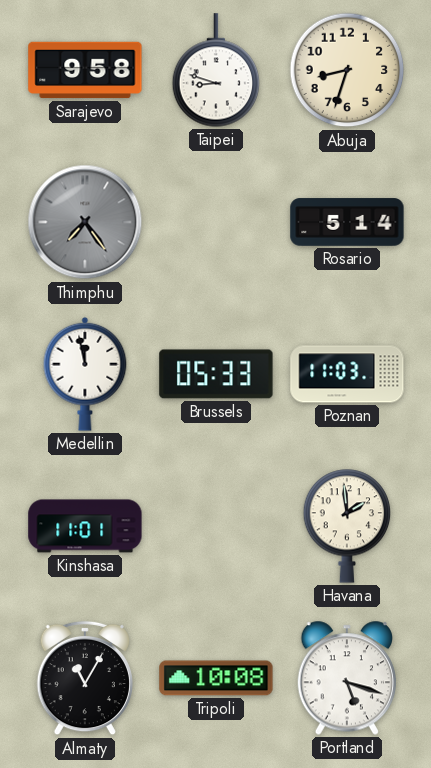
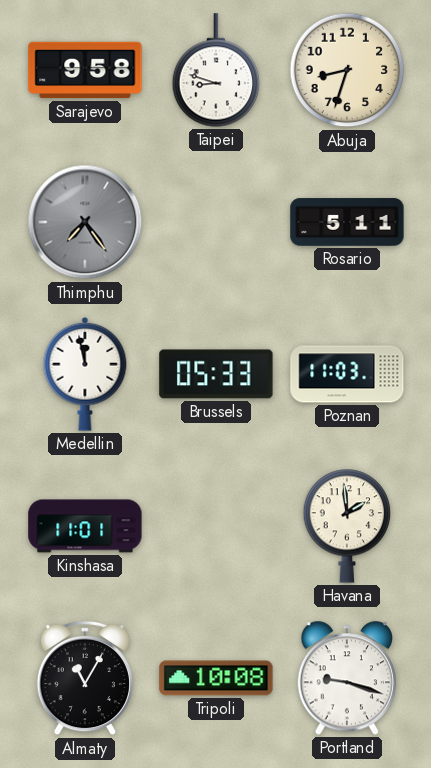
Rosario: 5:14 -> 5:11 (347, 222)
Portland: 5:18 -> 9:18 (346, 678)
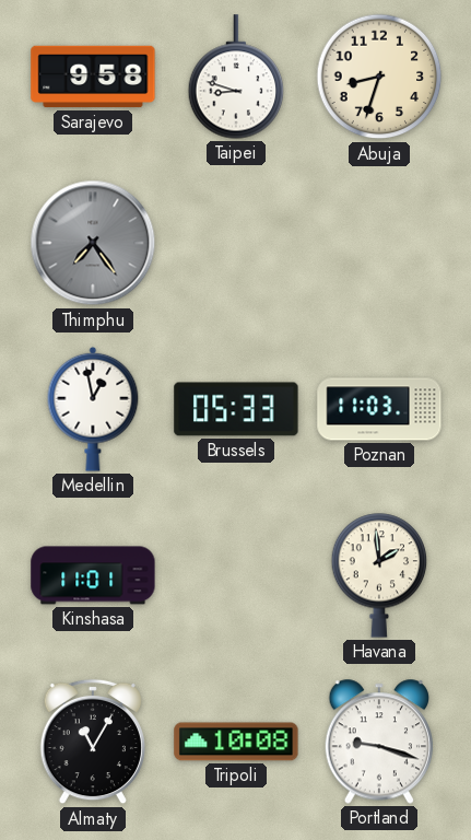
Rosario: 5:11 -> none (347, 222)
Medellin: 11:58 -> 12:58 (93, 409)
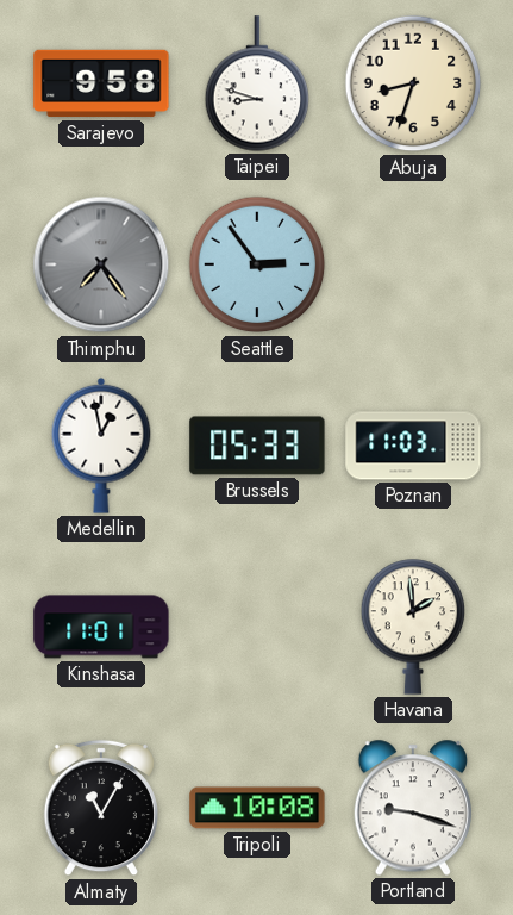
Seattle: none -> 2:54 (257, 264)
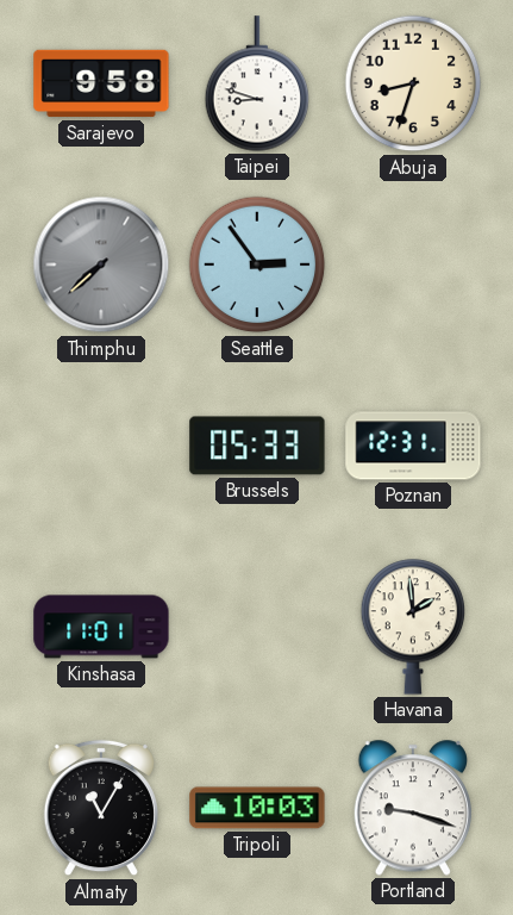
Thimphu: 7:24 -> 7:38 (101, 264)
Medellin: 12:58 -> none (101, 446)
Poznan: 11:03 -> 12:31 (413, 446)
Tripoli: 10:08 -> 10:03 (257, 808)
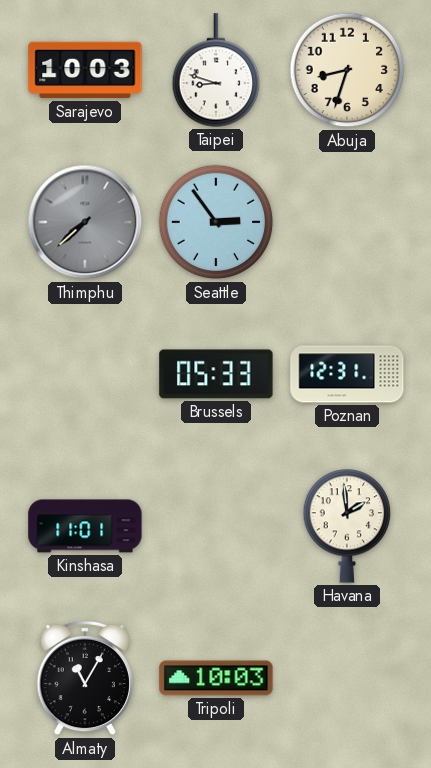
Sarajevo: 9:58 -> 10:03 (85, 70)
Portland: 9:18 -> none (412, 808)
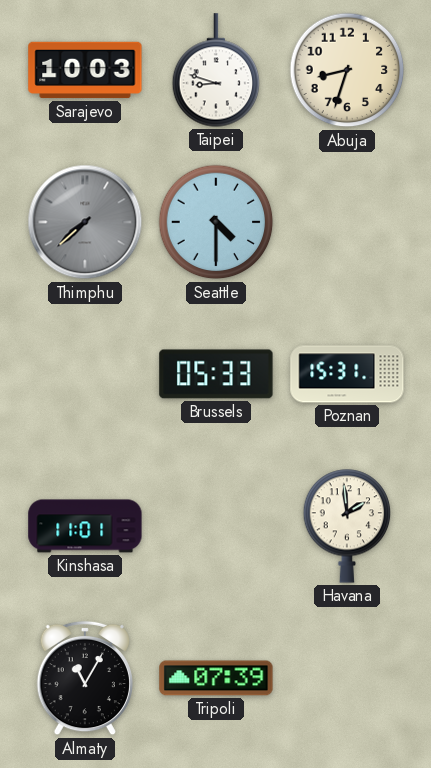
Seattle: 2:54 -> 4:30 (216, 222)
Poznan: 12:31 -> 15:31 (347, 374)
Tripoli: 10:03 -> 07:39 (216, 678)
